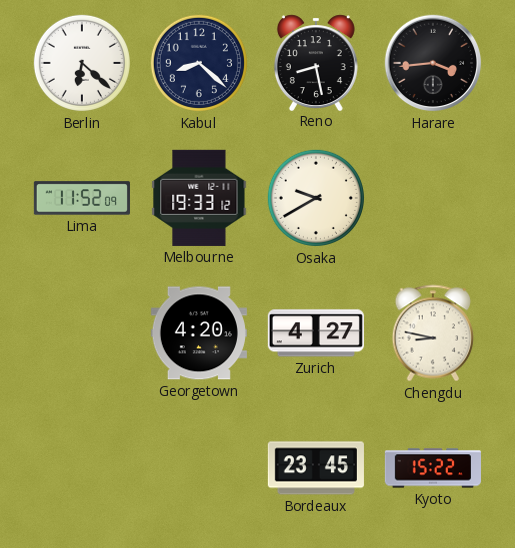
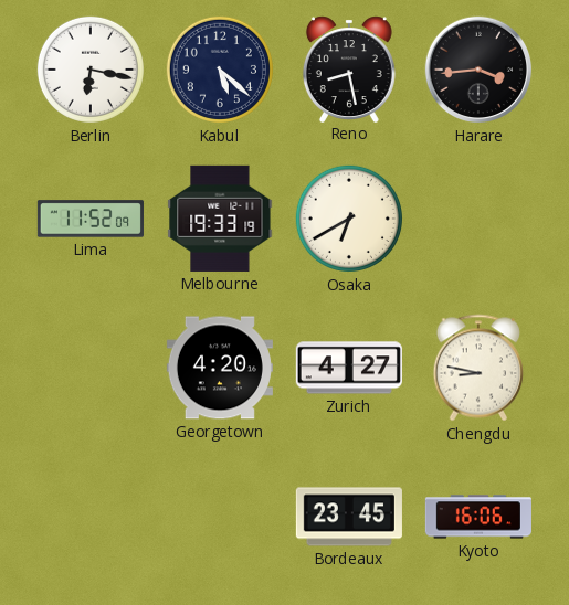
Berlin: 6:22 -> 6:17 (91, 70)
Kabul: 8:22 -> 5:22 (220, 70)
Melbourne: 19:33:12 -> 19:33:19 (220, 219)
Osaka: 9:40 -> 6:40 (349, 219)
Kyoto: 15:22 -> 16:06 (478, 517)
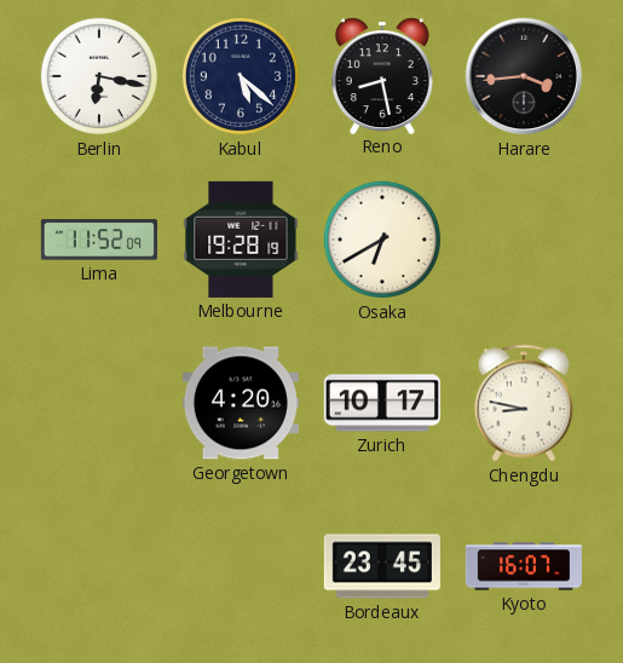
Melbourne: 19:33 -> 19:28 (241, 240)
Zurich: 4:27 -> 10:17 (382, 403)
Kyoto: 16:06 -> 16:07 (524, 566)
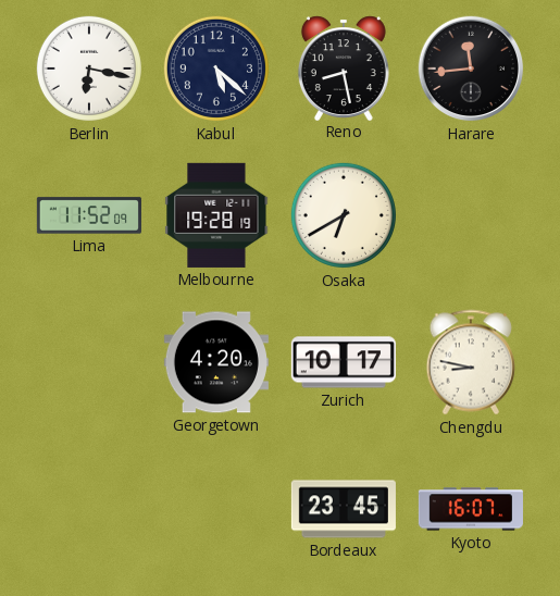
Harare: 3:44 -> 11:44 (471, 69)
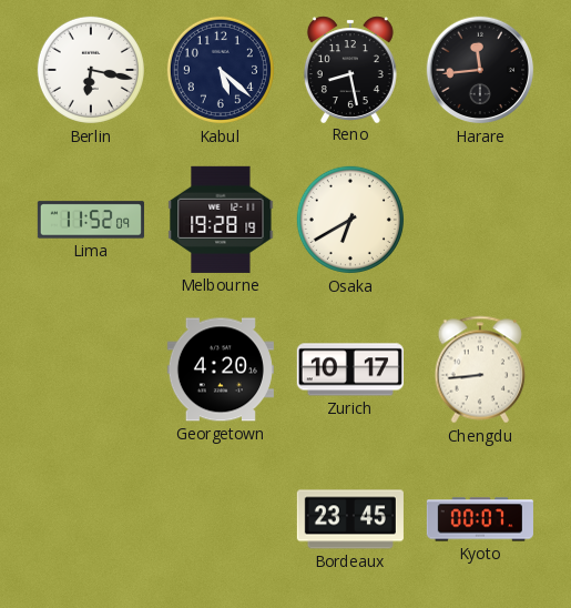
Chengdu: 8:47 -> 8:44 (480, 369)
Kyoto: 16:07 -> 00:07 (480, 519)
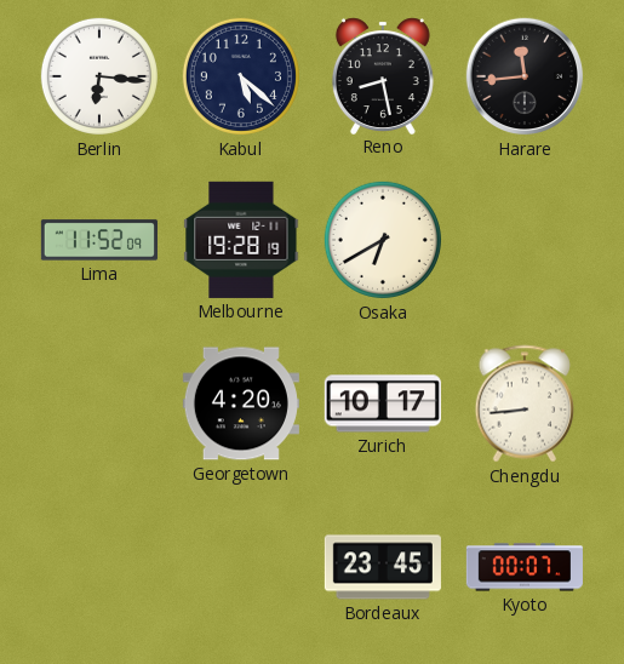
Berlin: 6:17 -> 6:16 (99, 76)
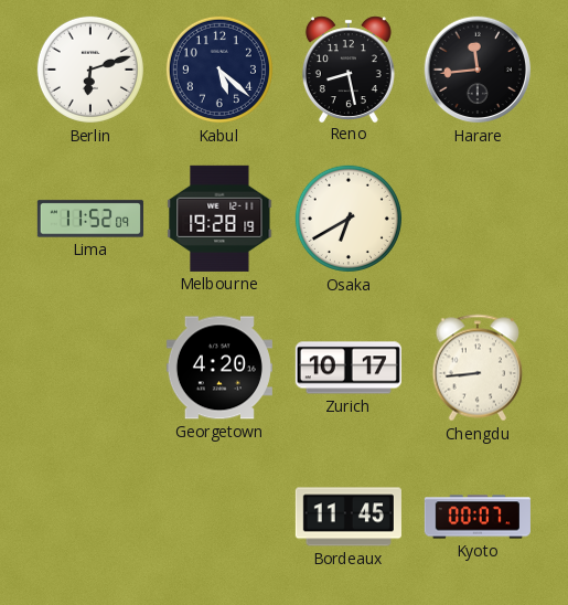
Berlin: 6:16 -> 6:12 (90, 70)
Bordeaux: 23:45 -> 11:45 (349, 517)
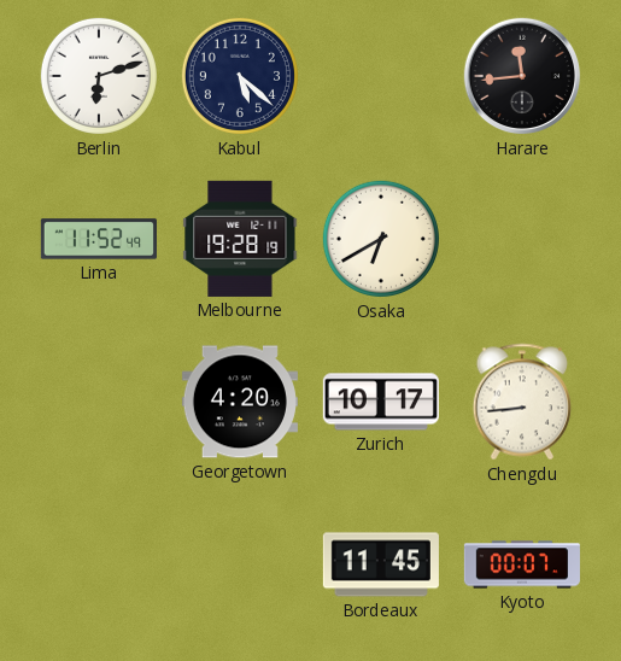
Reno: 8:28 -> none (349, 68)
Lima: 11:52:09 -> 11:52:49 (99, 239)
